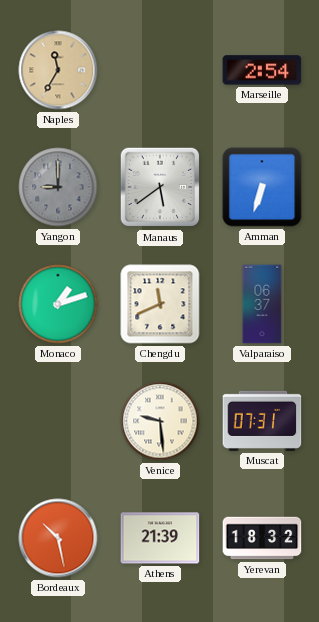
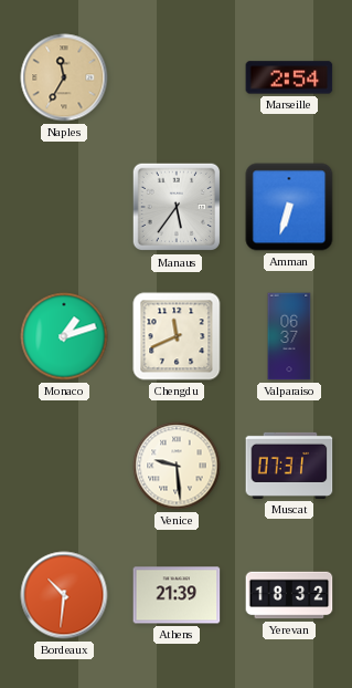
Yangon: 9:00 -> none (58, 187)
Manaus: 5:39 -> 5:36 (177, 207)
Bordeaux: 10:28 -> 10:31 (64, 595)
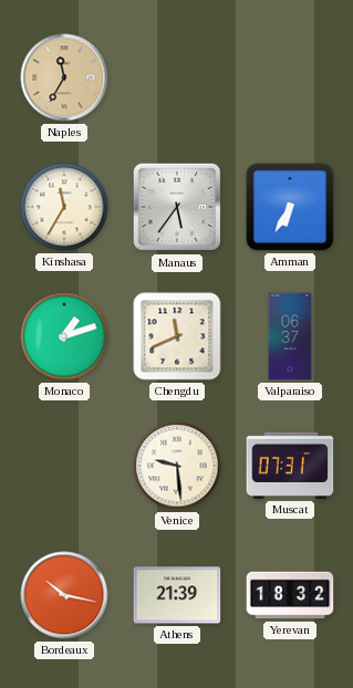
Marseille: 2:54 -> none (289, 77)
Kinshasa: none -> 11:35 (64, 207)
Amman: 6:33 -> 6:35 (290, 207)
Bordeaux: 10:31 -> 10:17 (64, 595)
